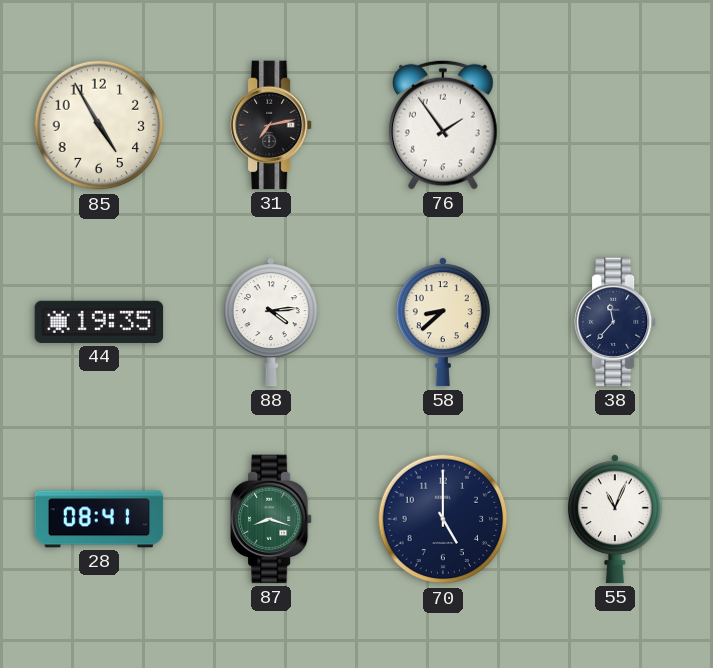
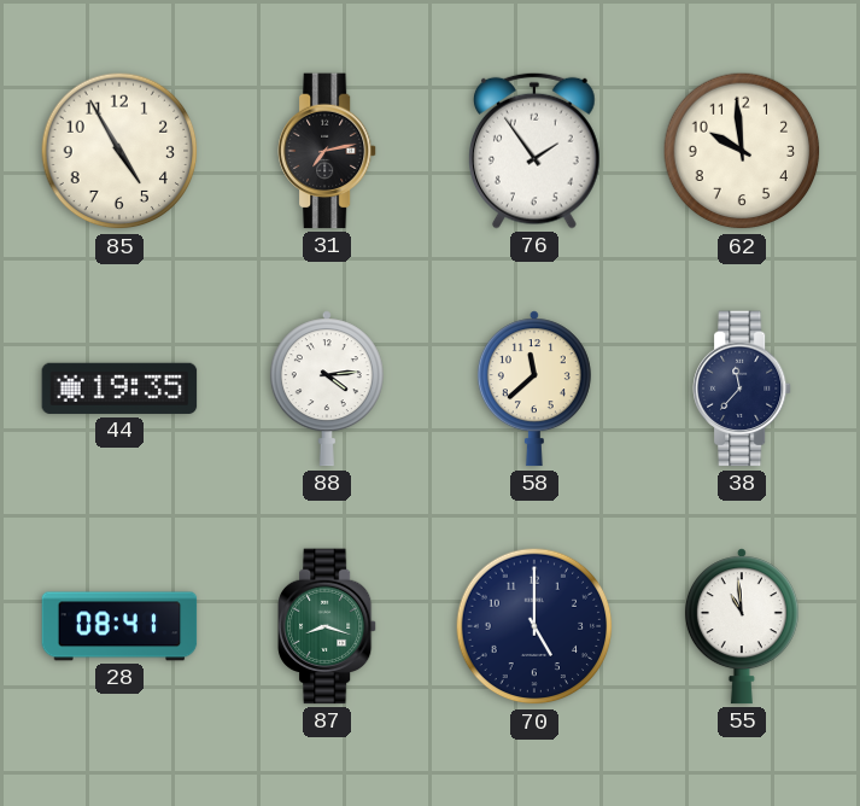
62: none -> 9:59 (742, 151)
58: 8:38 -> 11:38 (534, 389)
55: 11:04 -> 10:59 (742, 626)
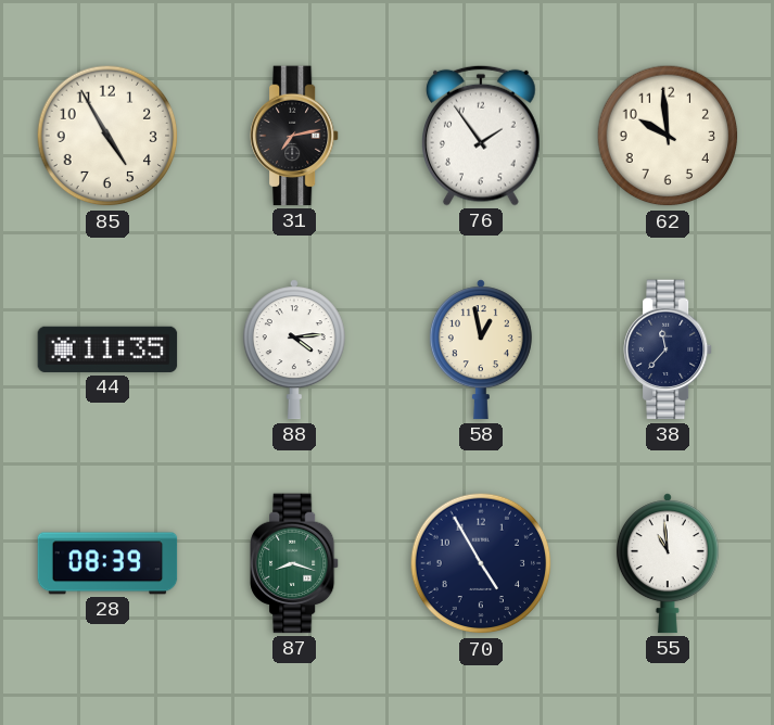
44: 19:35 -> 11:35 (107, 349)
58: 11:38 -> 12:58 (481, 349)
28: 08:41 -> 08:39 (107, 563)
70: 5:00 -> 4:55 (481, 563)
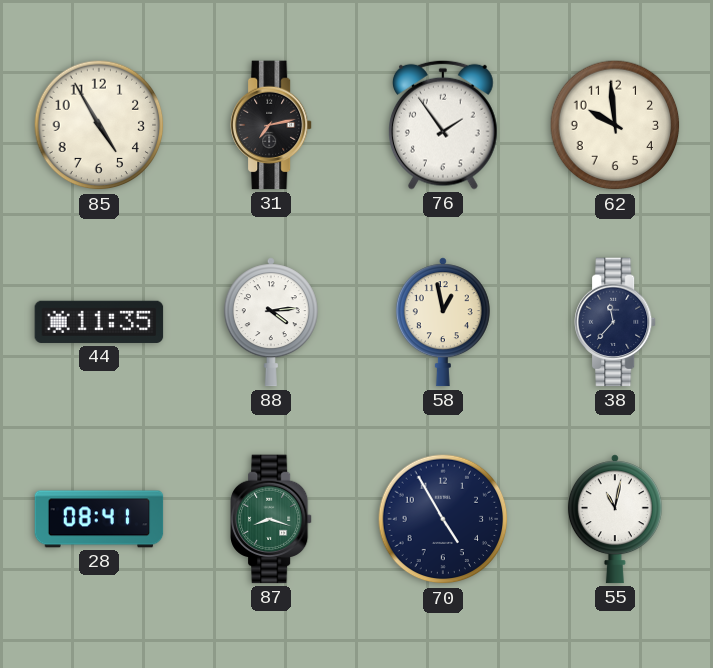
28: 08:39 -> 08:41 (99, 519)
55: 10:59 -> 11:02 (615, 519)
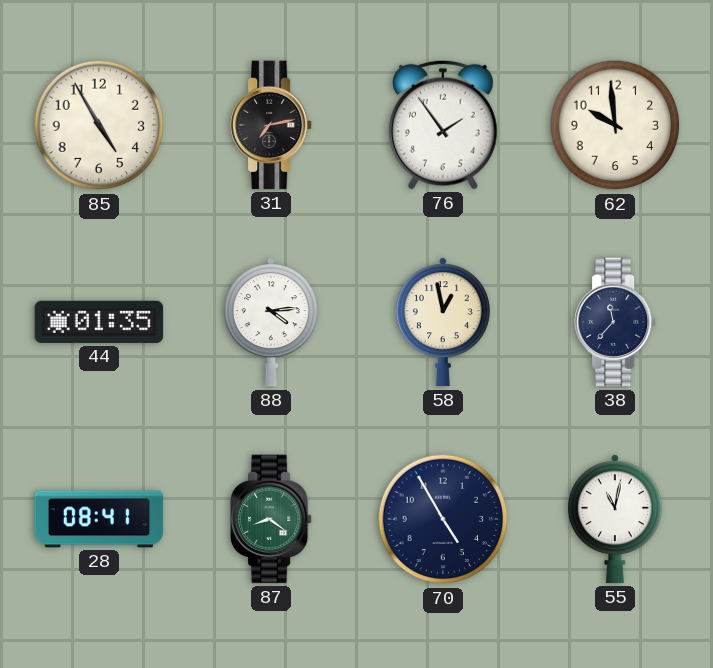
44: 11:35 -> 01:35 (99, 322)
87: 8:18 -> 8:21 (272, 519)
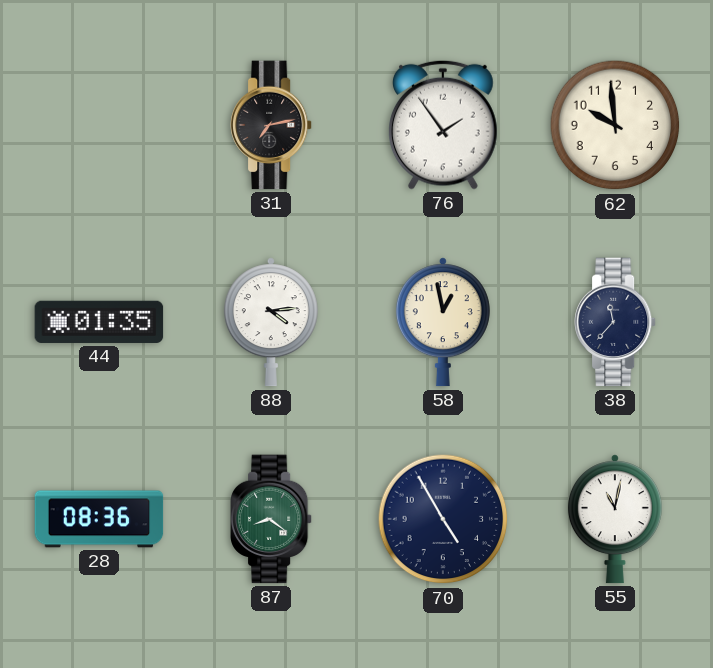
85: 4:55 -> none (99, 125)
28: 08:41 -> 08:36 (99, 519)
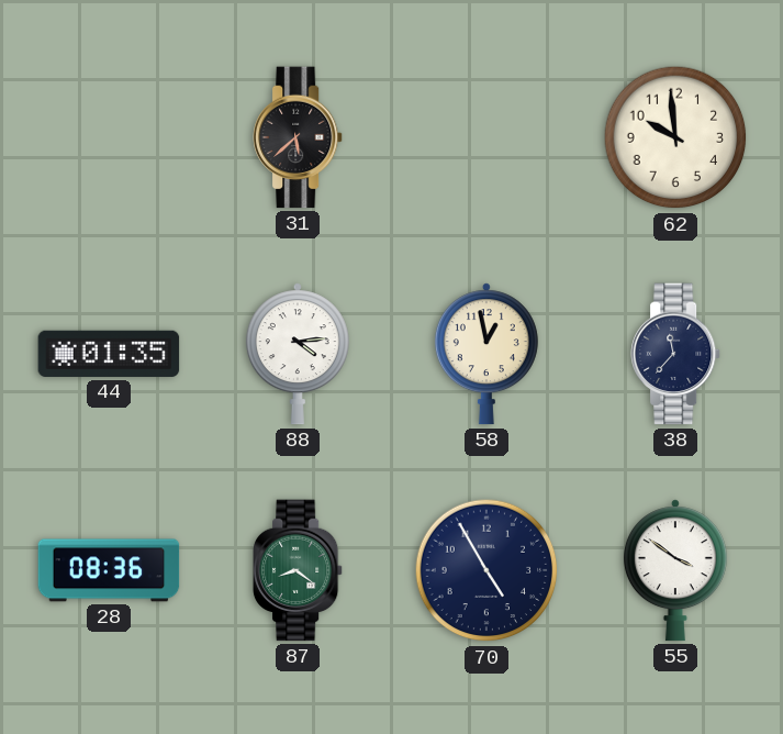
31: 7:13 -> 5:38 (299, 137)
76: 1:54 -> none (444, 125)
55: 11:02 -> 3:51 (675, 570)
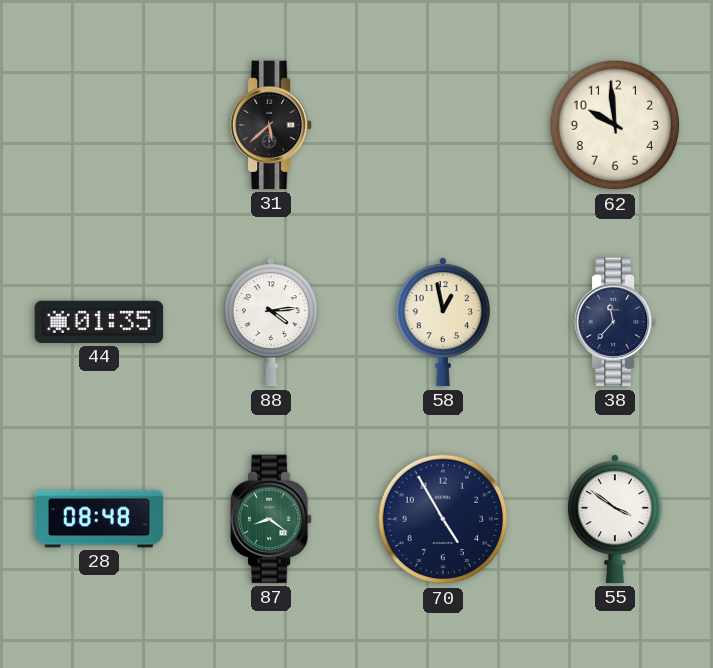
28: 08:36 -> 08:48 (99, 519)
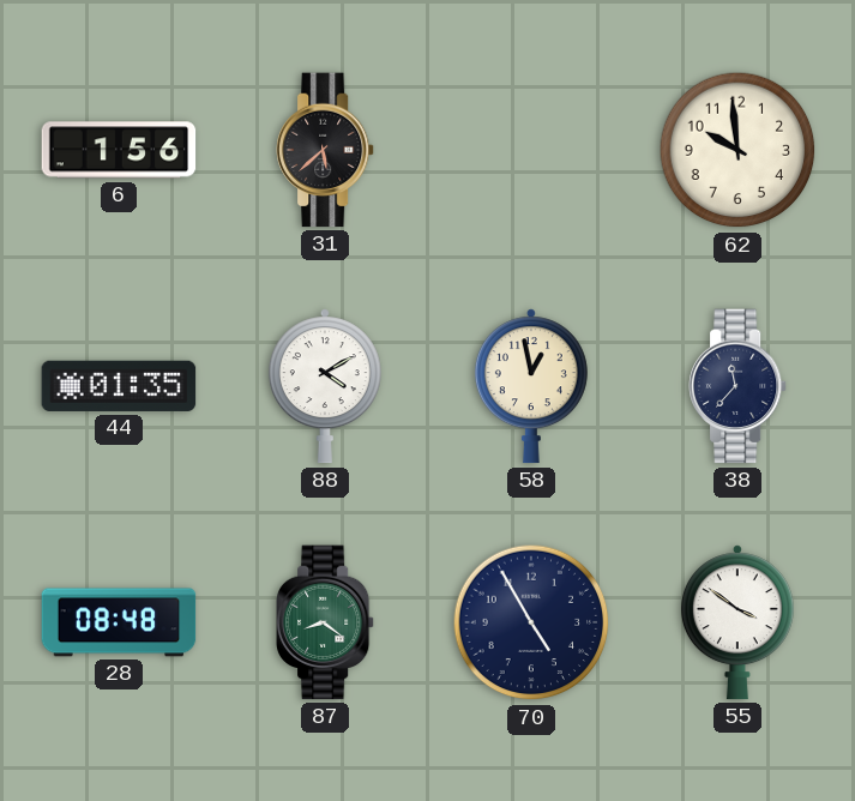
6: none -> 1:56 (119, 150)
88: 4:14 -> 4:10 (325, 386)
